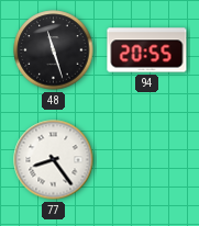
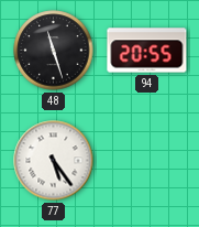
77: 8:24 -> 5:24 (54, 161)
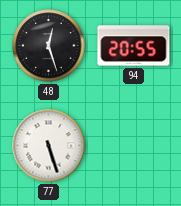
48: 11:27 -> 12:27 (49, 46)
77: 5:24 -> 5:27 (49, 146)
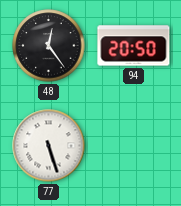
48: 12:27 -> 12:24 (49, 46)
94: 20:55 -> 20:50 (134, 46)
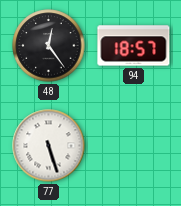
94: 20:50 -> 18:57 (134, 46)
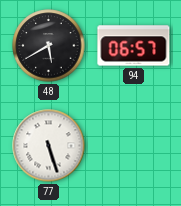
48: 12:24 -> 5:40 (49, 46)
94: 18:57 -> 06:57 (134, 46)
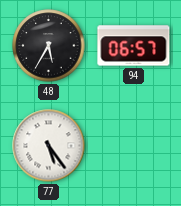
48: 5:40 -> 5:35 (49, 46)
77: 5:27 -> 5:24 (49, 146)
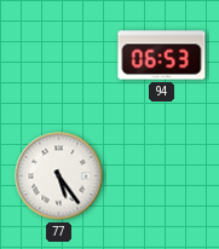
48: 5:35 -> none (49, 46)
94: 06:57 -> 06:53 (162, 56)
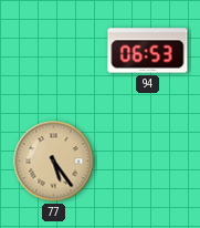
77 dial: white -> champagne (54, 162)
